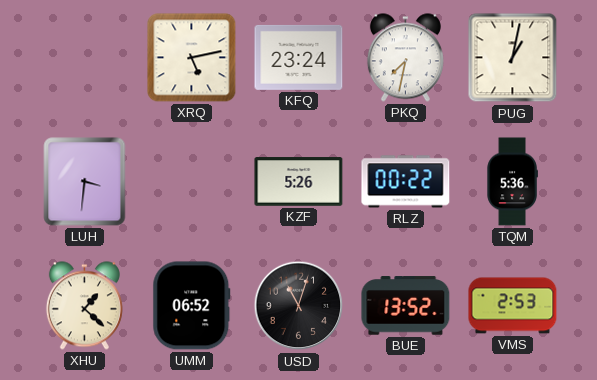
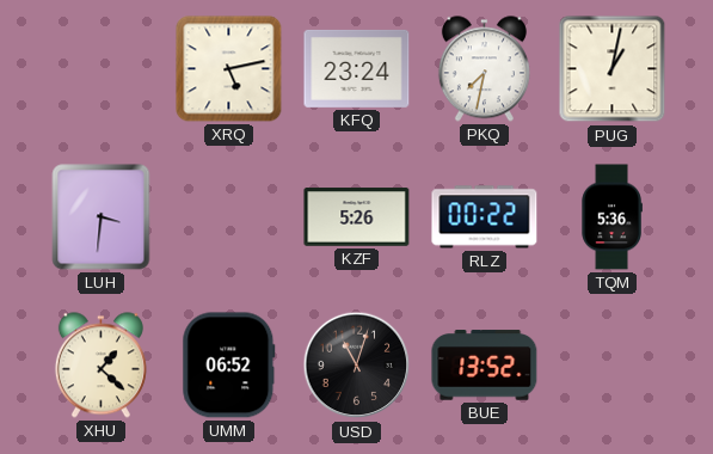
VMS: 2:53 -> none (513, 306)
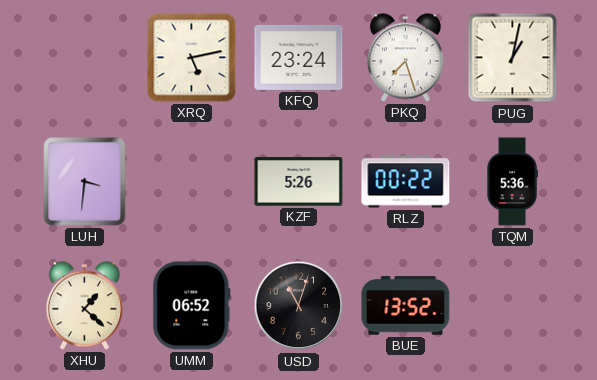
PKQ: 7:32 -> 7:27 (405, 58)
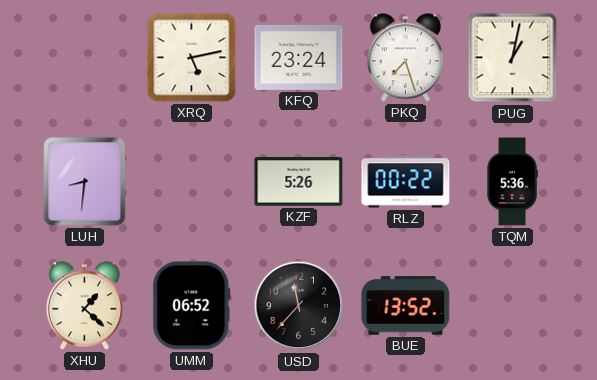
LUH: 3:31 -> 8:31 (85, 182)
USD: 11:03 -> 11:37 (299, 306)
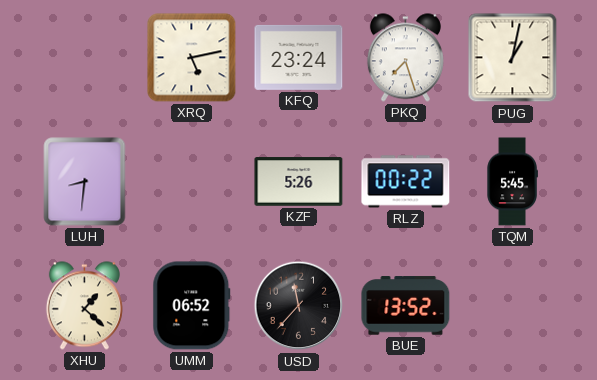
TQM: 5:36 -> 5:45 (512, 182)
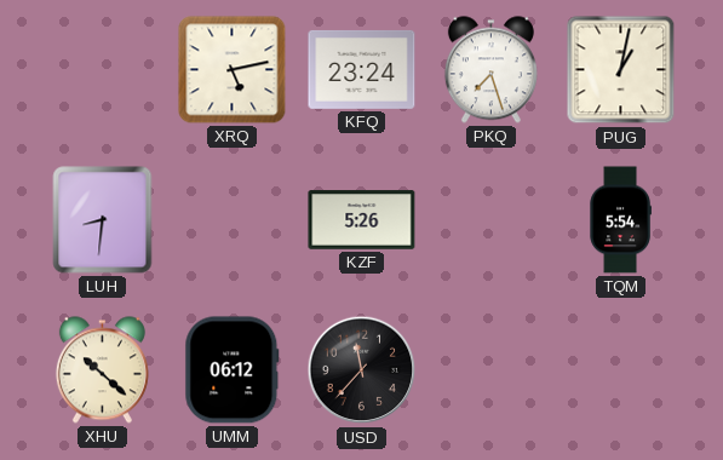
RLZ: 00:22 -> none (406, 182)
TQM: 5:45 -> 5:54 (620, 220)
XHU: 1:22 -> 10:22 (102, 370)
UMM: 06:52 -> 06:12 (233, 370)
BUE: 13:52 -> none (406, 306)
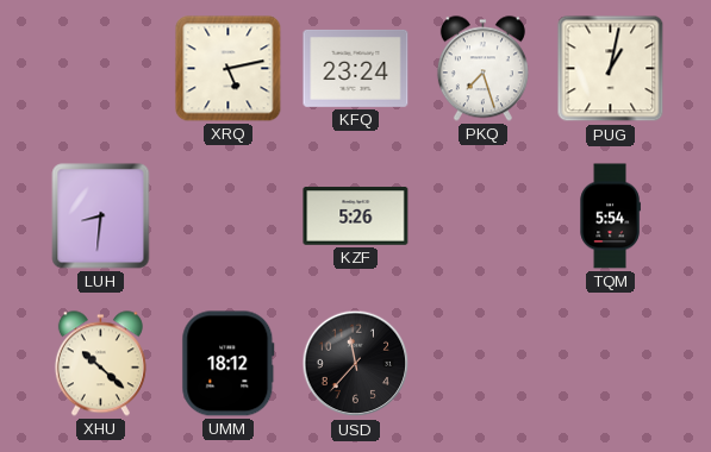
UMM: 06:12 -> 18:12 (229, 364)
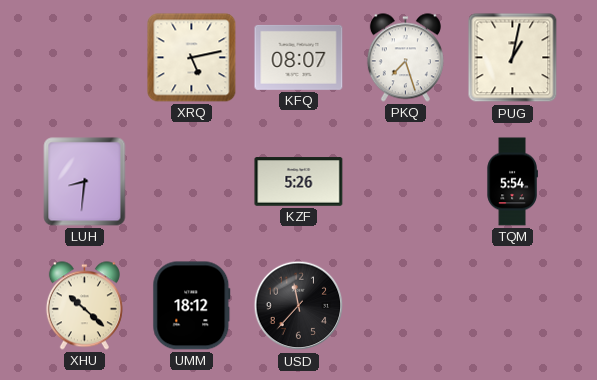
KFQ: 23:24 -> 08:07 (299, 57)
